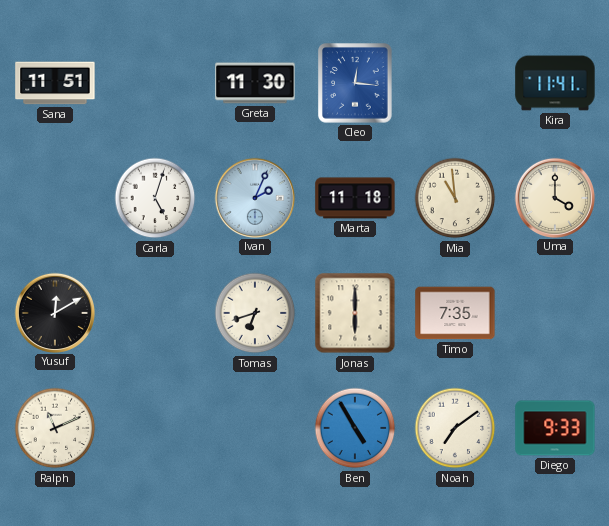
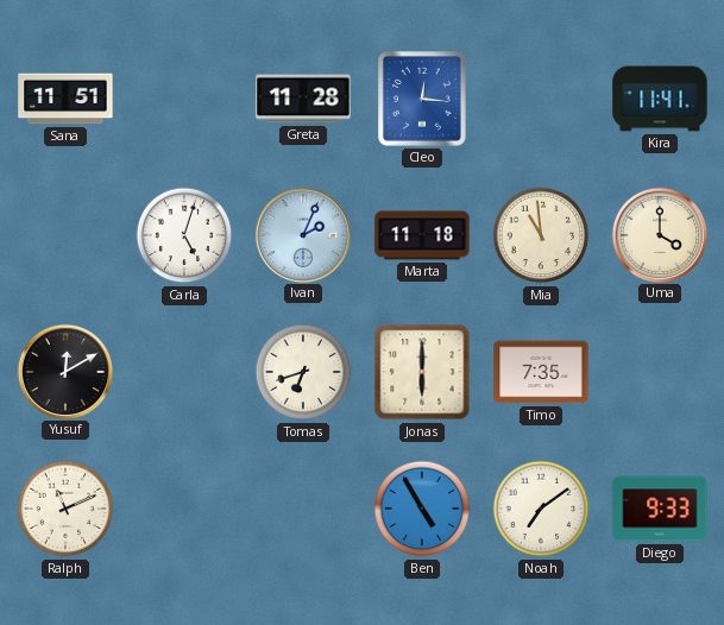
Greta: 11:30 -> 11:28 (303, 99)
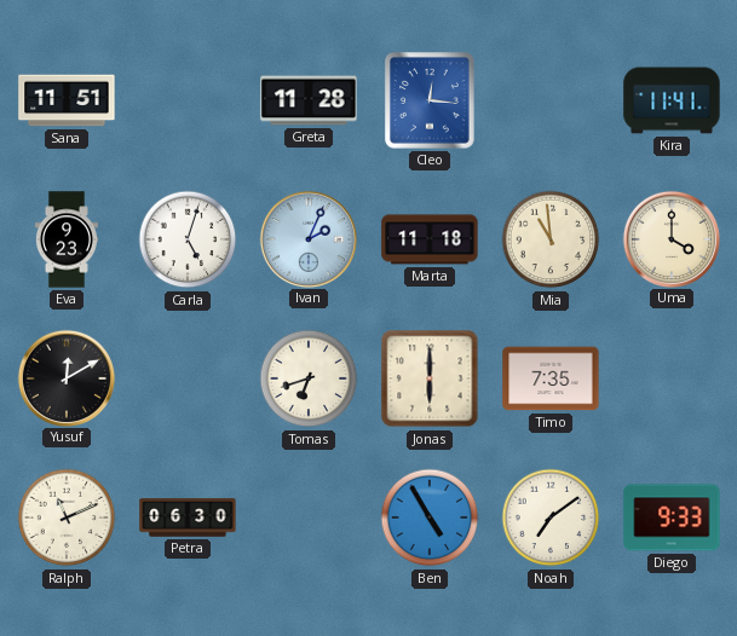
Eva: none -> 9:23 (67, 239)
Petra: none -> 06:30 (188, 518)
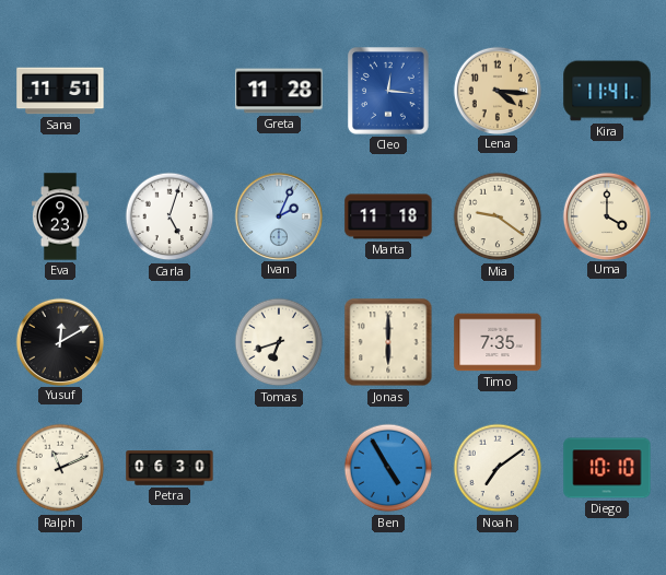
Lena: none -> 4:16 (496, 90)
Mia: 10:59 -> 9:21 (498, 216)
Diego: 9:33 -> 10:10 (607, 468)
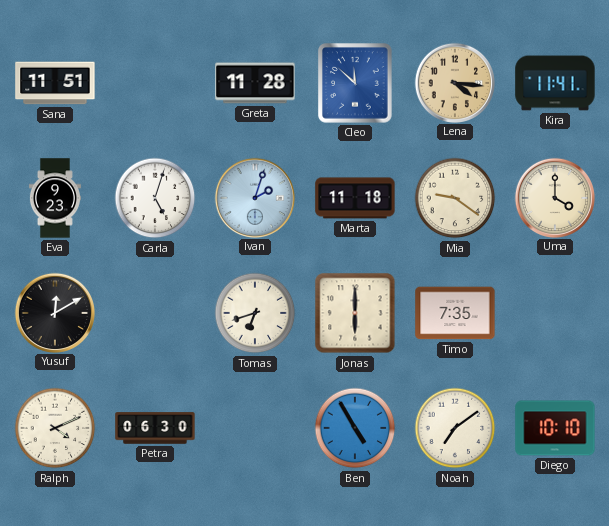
Cleo: 12:16 -> 11:52 (356, 83)
Ivan: 2:04 -> 2:03 (254, 197)
Ralph: 11:11 -> 4:11 (55, 428)
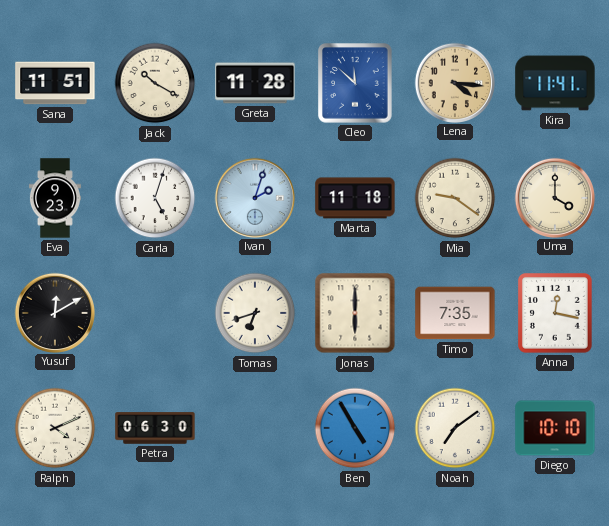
Jack: none -> 10:20 (155, 83)
Anna: none -> 12:17 (555, 314)
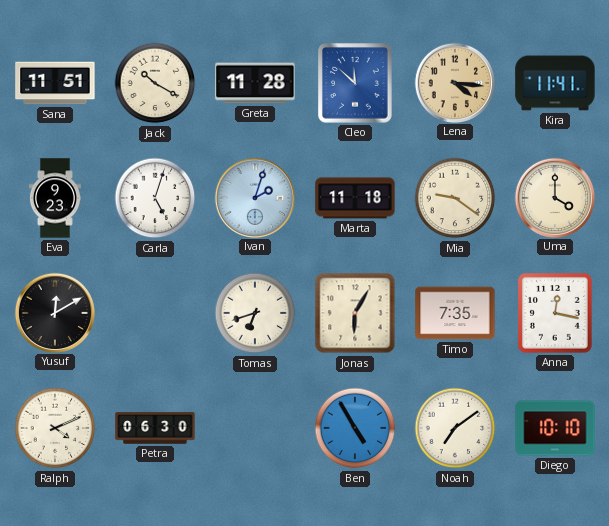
Jonas: 6:00 -> 6:05 (355, 313)
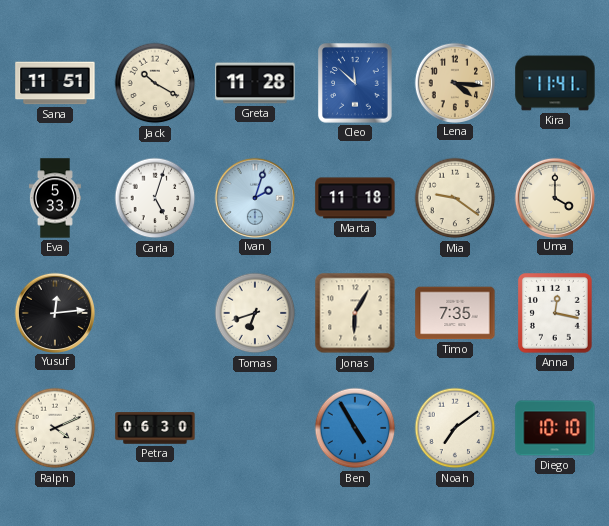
Eva: 9:23 -> 5:33 (55, 198)
Yusuf: 12:10 -> 12:14 (54, 312)
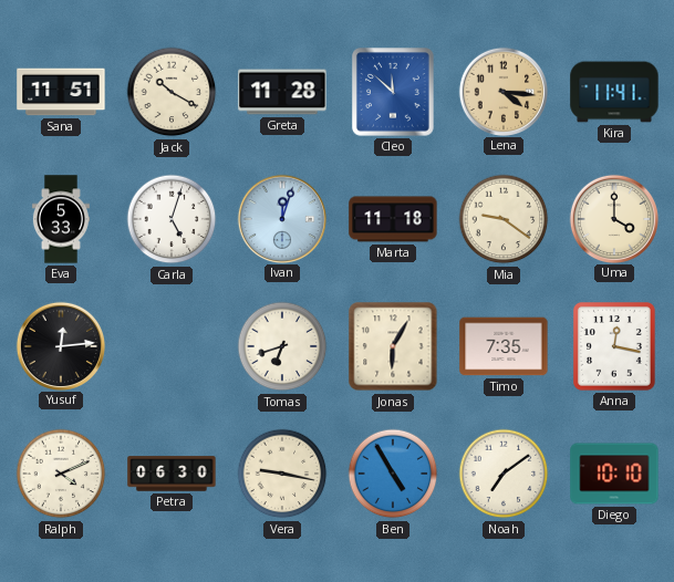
Ivan: 2:03 -> 12:03 (281, 218)
Vera: none -> 9:17 (282, 474)
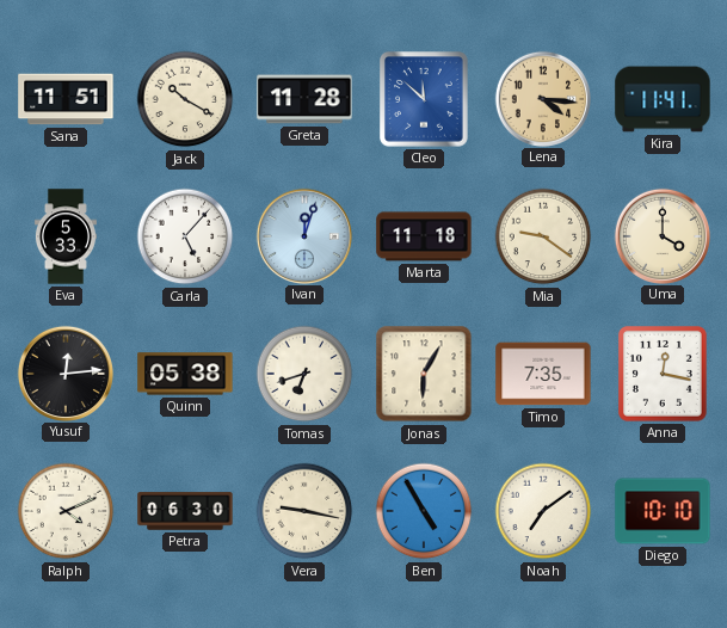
Carla: 5:03 -> 5:07 (185, 236)
Quinn: none -> 05:38 (185, 374)
